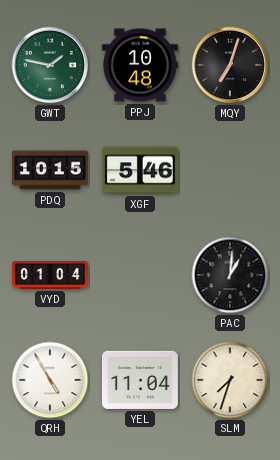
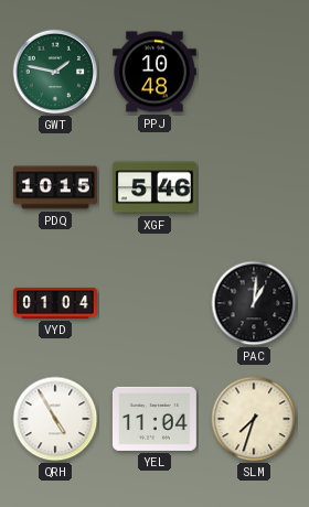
MQY: 7:03 -> none (230, 65)
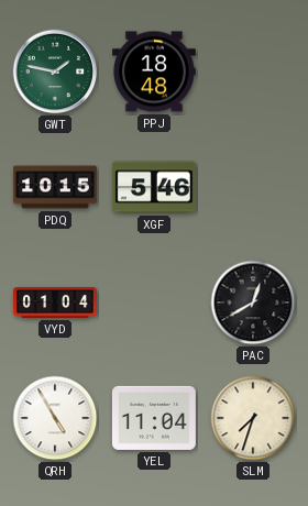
PPJ: 10:48 -> 18:48 (154, 71)
PAC: 1:01 -> 12:40 (253, 302)
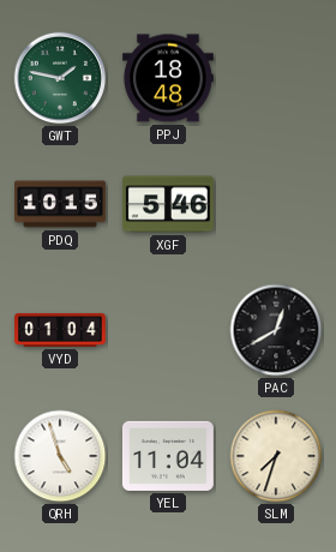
QRH: 4:55 -> 4:57 (60, 456)
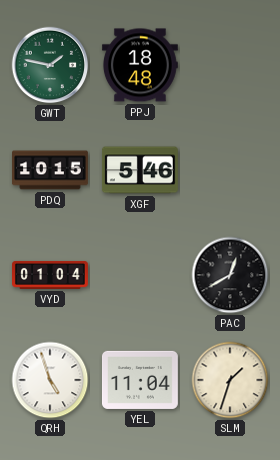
SLM: 7:33 -> 1:33 (230, 380)
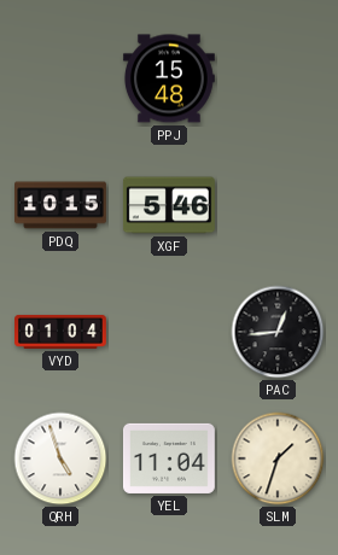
GWT: 1:47 -> none (50, 65)
PPJ: 18:48 -> 15:48 (169, 78)
PAC: 12:40 -> 12:44 (278, 332)
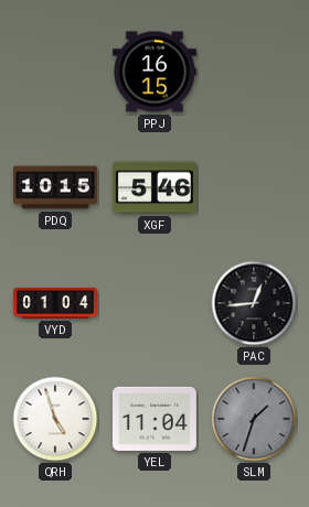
PPJ: 15:48 -> 16:15 (154, 72)
SLM dial: cream -> grey (254, 419)
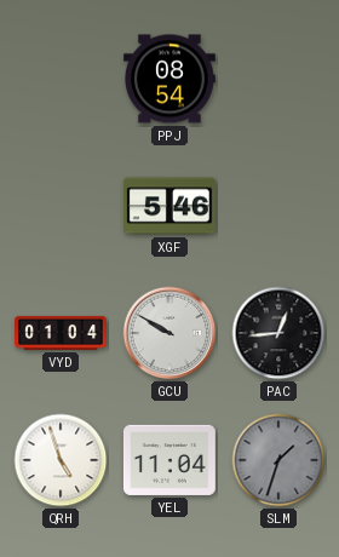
PPJ: 16:15 -> 08:54 (169, 79)
PDQ: 10:15 -> none (56, 187)
GCU: none -> 9:50 (169, 333)
